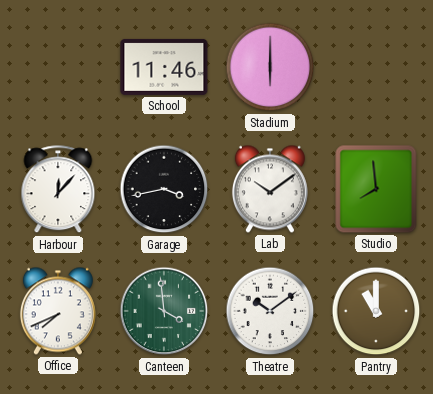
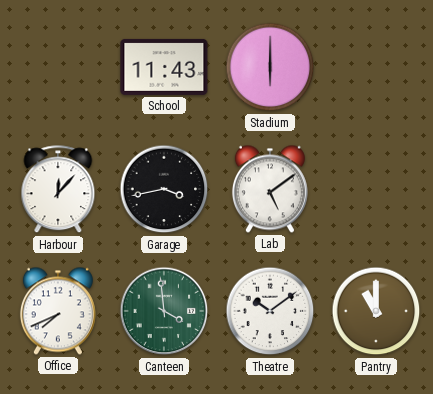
School: 11:46 -> 11:43 (164, 67)
Lab: 10:09 -> 5:09 (270, 189)
Studio: 7:59 -> none (376, 189)
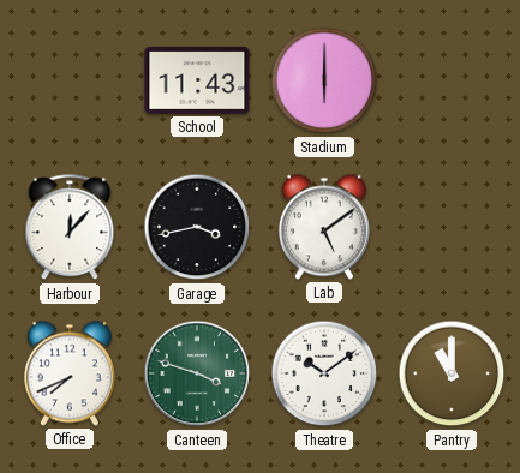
Canteen: 3:59 -> 3:48 (197, 373)
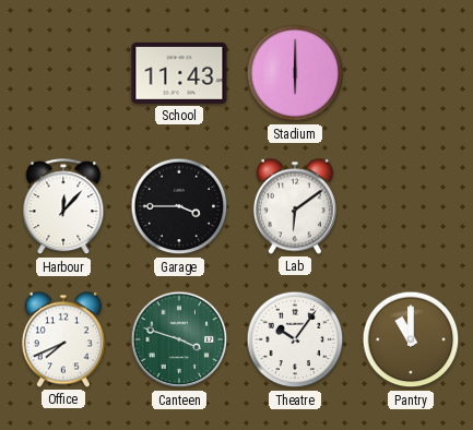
Garage: 3:43 -> 3:45 (179, 206)
Lab: 5:09 -> 6:09 (295, 206)
Theatre: 10:09 -> 10:06 (295, 339)
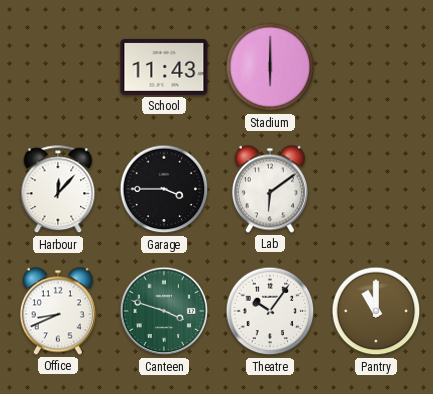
Office: 7:41 -> 8:41 (58, 311)
